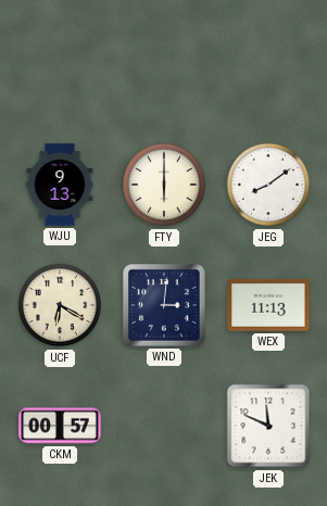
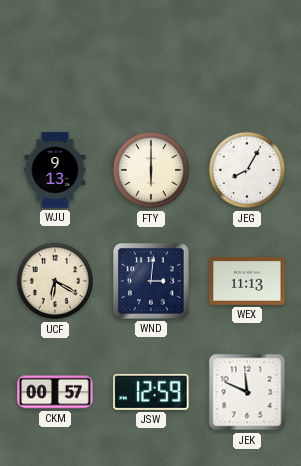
JEG: 8:09 -> 8:05 (247, 170)
JSW: none -> 12:59 (151, 392)
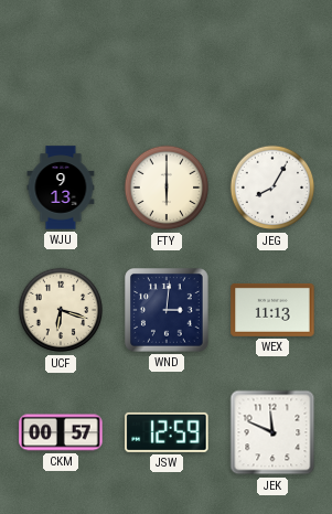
UCF: 6:20 -> 6:18 (61, 310)
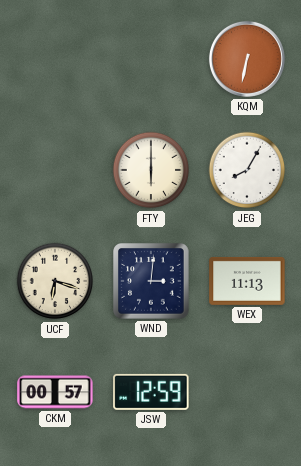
KQM: none -> 6:32 (247, 59)
WJU: 9:13 -> none (61, 188)
JEK: 11:49 -> none (272, 432)
